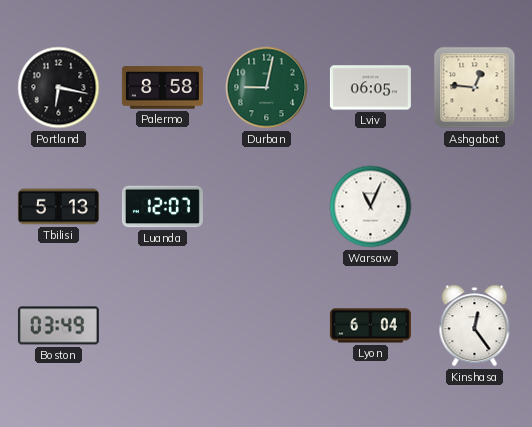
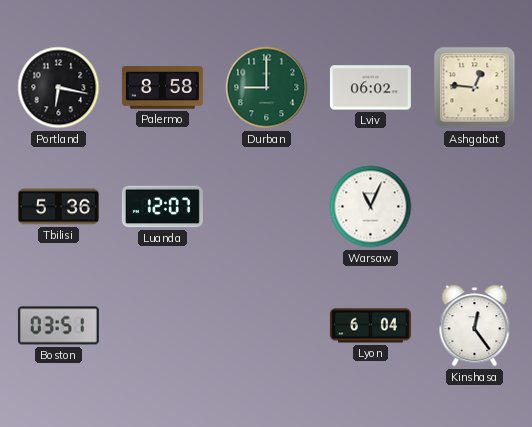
Durban: 9:02 -> 9:00 (267, 88)
Lviv: 06:05 -> 06:02 (370, 88)
Tbilisi: 5:13 -> 5:36 (58, 207)
Boston: 03:49 -> 03:51 (58, 326)
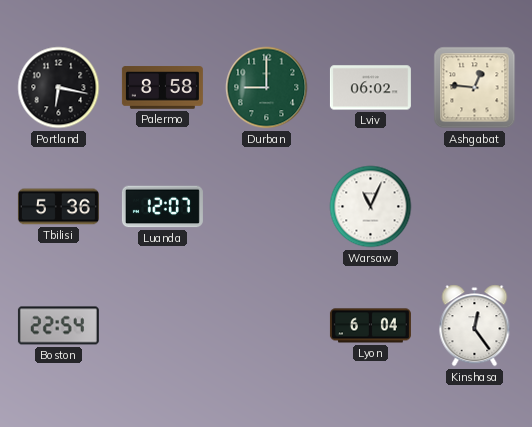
Boston: 03:51 -> 22:54 (58, 326)
